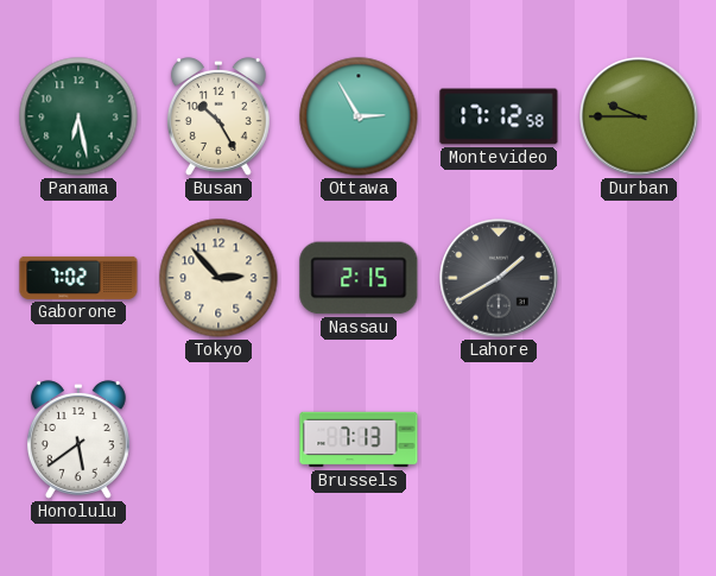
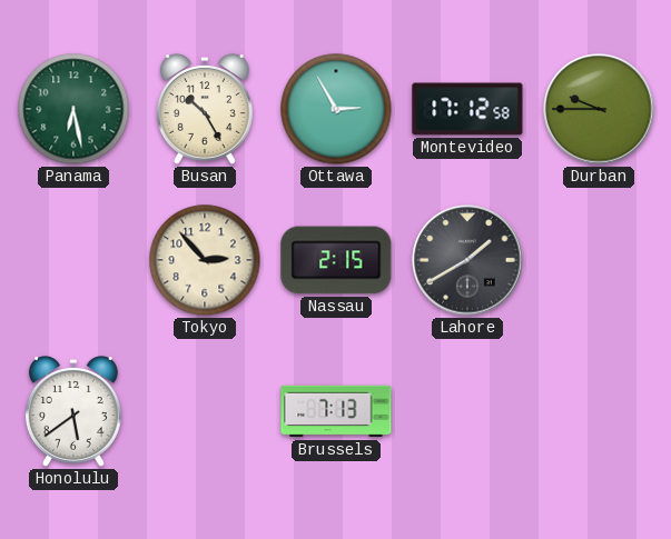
Gaborone: 7:02 -> none (78, 278)
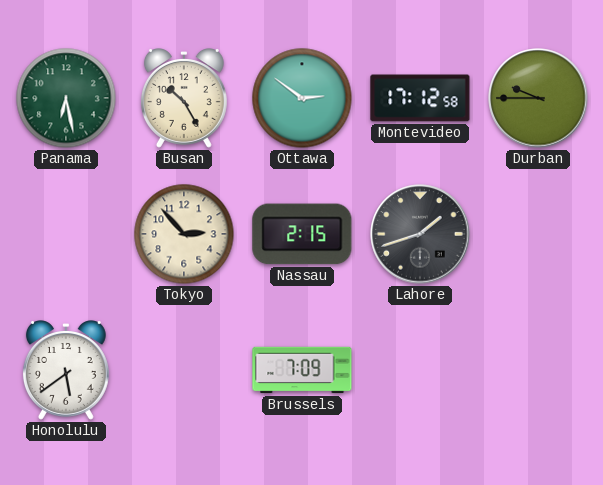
Ottawa: 2:55 -> 2:51 (302, 98)
Lahore: 1:40 -> 1:42 (420, 234)
Brussels: 7:13 -> 7:09 (302, 370)
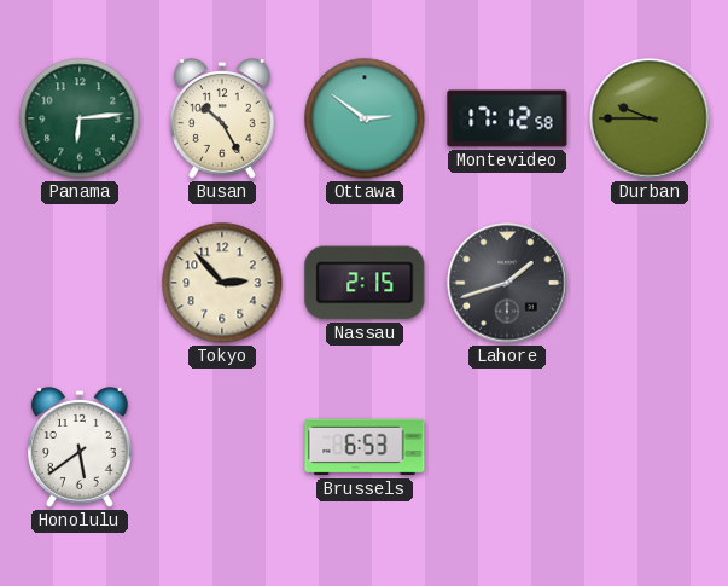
Panama: 6:28 -> 6:14 (80, 118)
Brussels: 7:09 -> 6:53 (365, 447)
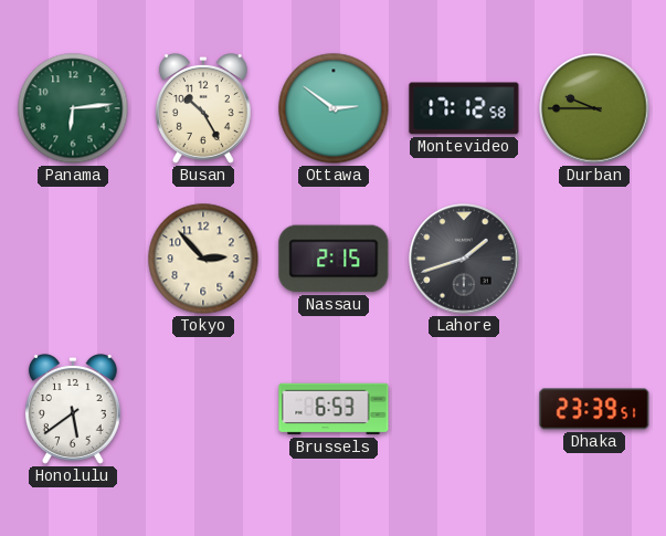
Dhaka: none -> 23:39 (594, 409)
